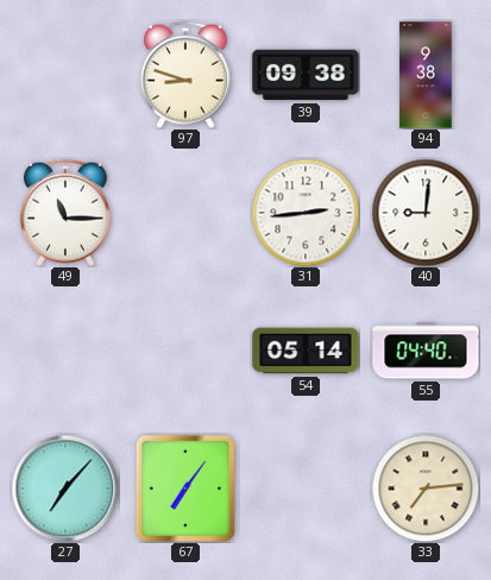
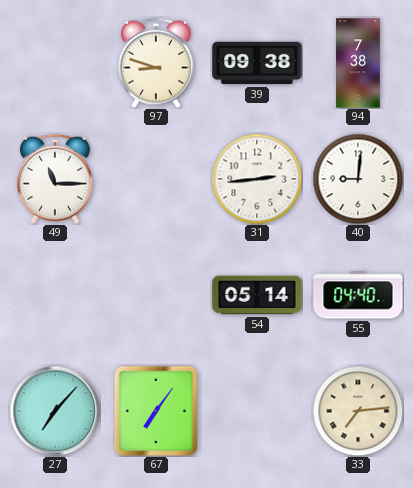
94: 9:38 -> 7:38 (358, 63)
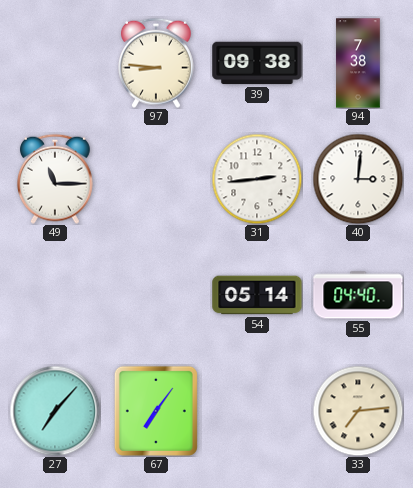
97: 8:48 -> 8:46 (156, 63)
40: 9:01 -> 3:01 (358, 179)
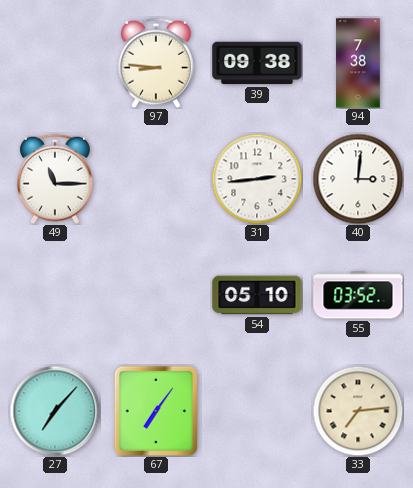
54: 05:14 -> 05:10 (257, 295)
55: 04:40 -> 03:52 (358, 295)
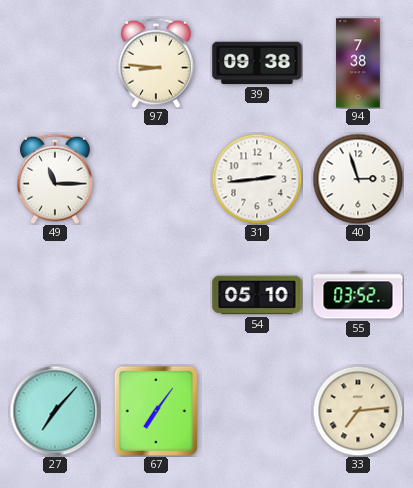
40: 3:01 -> 2:57 (358, 179)
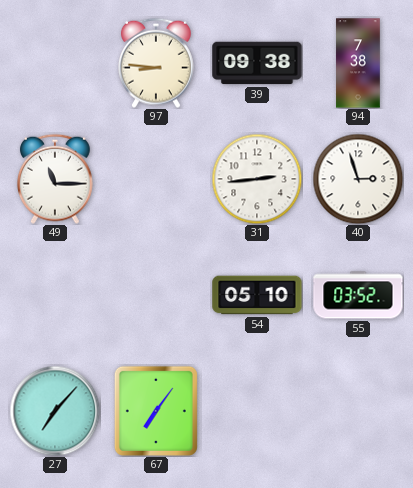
33: 7:14 -> none (358, 411)
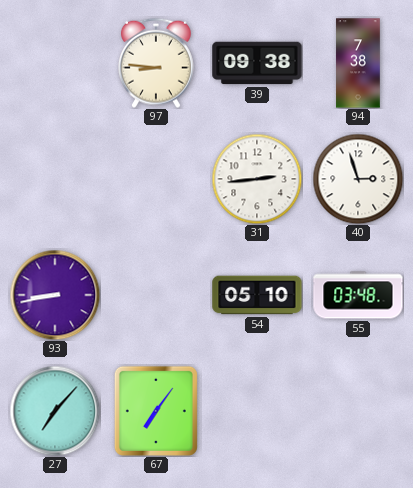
49: 11:15 -> none (55, 179)
93: none -> 8:43 (55, 295)
55: 03:52 -> 03:48 (358, 295)
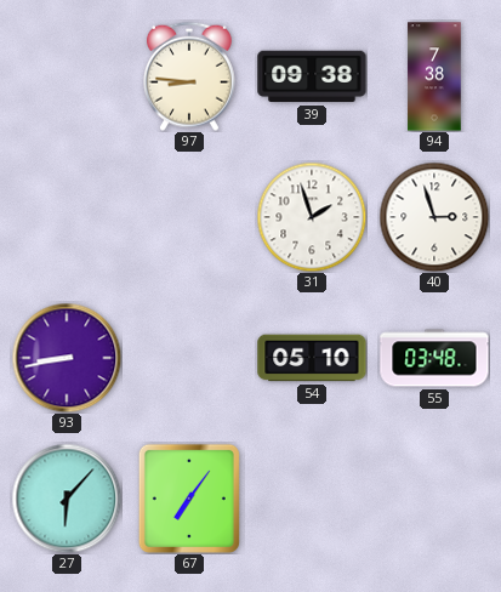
31: 2:44 -> 1:57 (312, 217)
27: 7:07 -> 6:07 (67, 499)
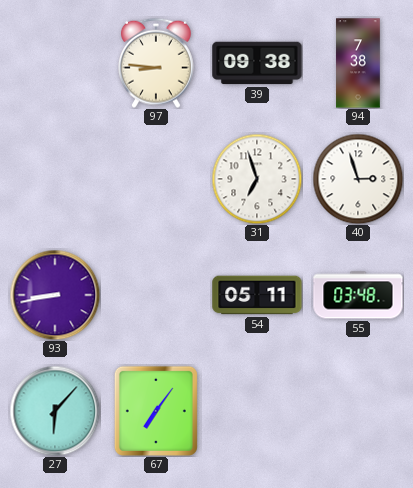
31: 1:57 -> 6:57 (257, 179)
54: 05:10 -> 05:11 (257, 295)
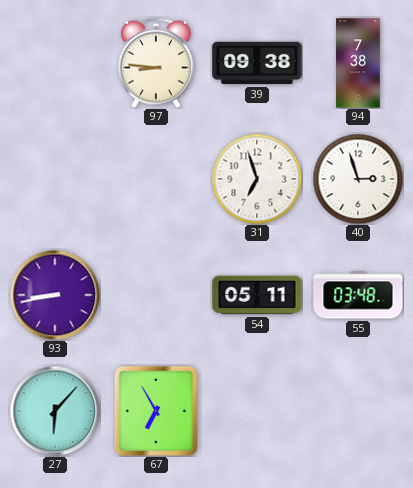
67: 7:06 -> 6:55 (156, 411)
